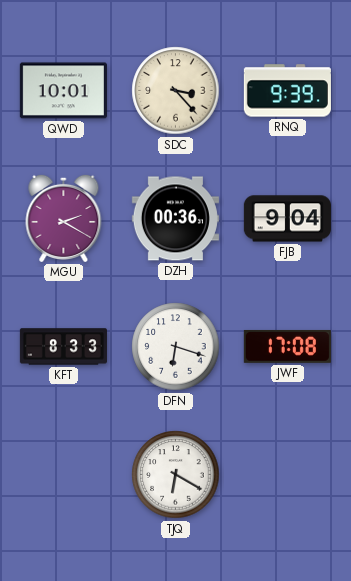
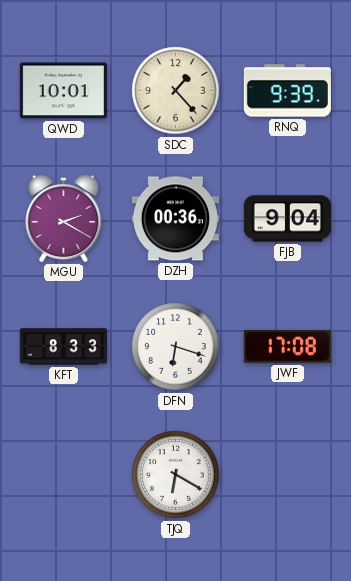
SDC: 3:23 -> 1:23 (176, 91)
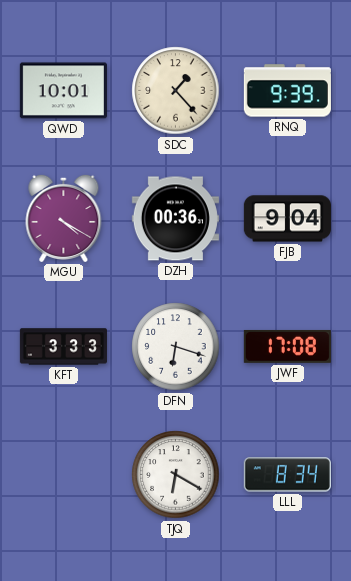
MGU: 2:20 -> 4:20 (64, 218)
KFT: 8:33 -> 3:33 (63, 347)
LLL: none -> 8:34 (287, 475)
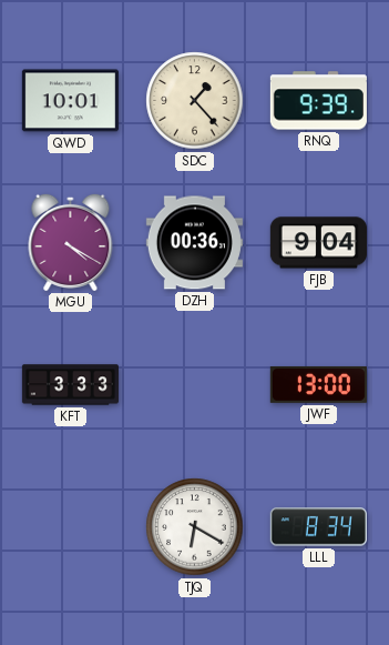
DFN: 6:18 -> none (176, 347)
JWF: 17:08 -> 13:00 (318, 384)
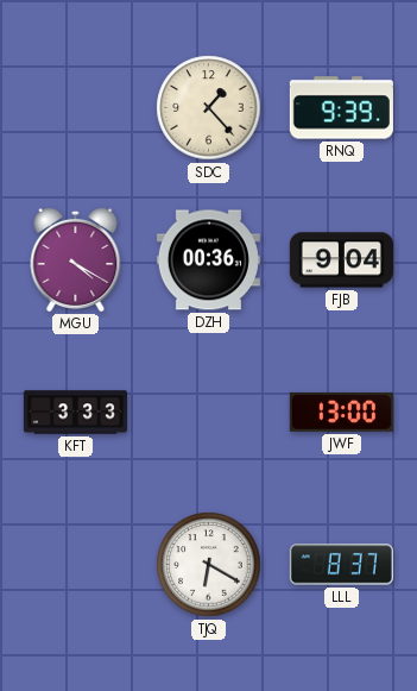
QWD: 10:01 -> none (70, 101)
LLL: 8:34 -> 8:37 (341, 565)
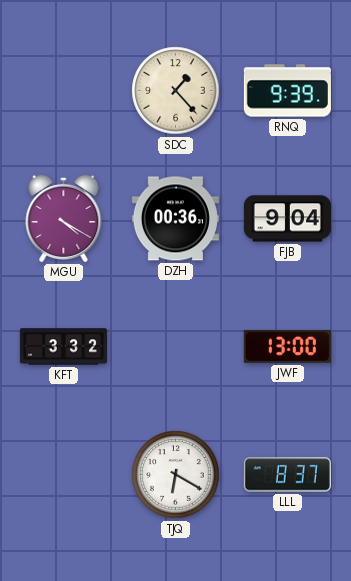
KFT: 3:33 -> 3:32 (63, 347)
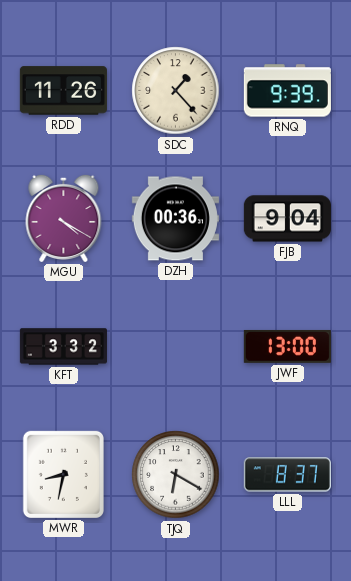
RDD: none -> 11:26 (63, 91)
MWR: none -> 8:32 (63, 474)
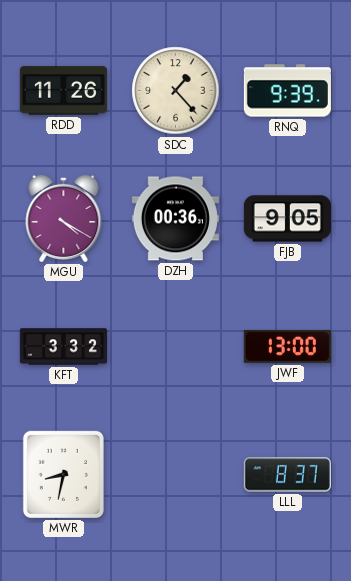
FJB: 9:04 -> 9:05 (287, 219)
TJQ: 6:20 -> none (176, 475)
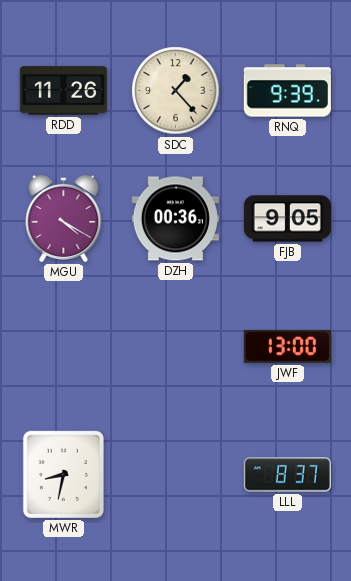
KFT: 3:32 -> none (63, 347)
